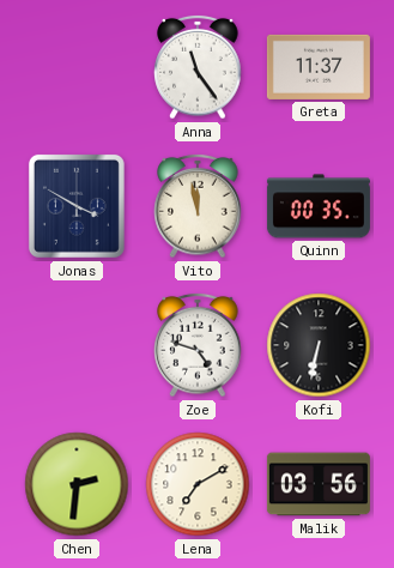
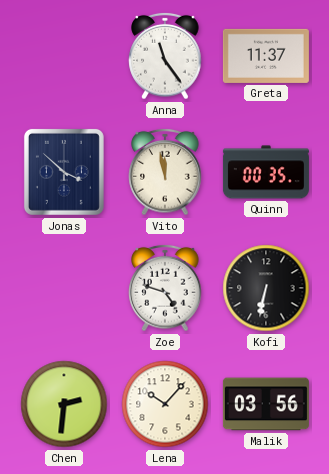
Jonas: 3:50 -> 3:52 (64, 172)
Lena: 7:10 -> 10:07 (165, 404)
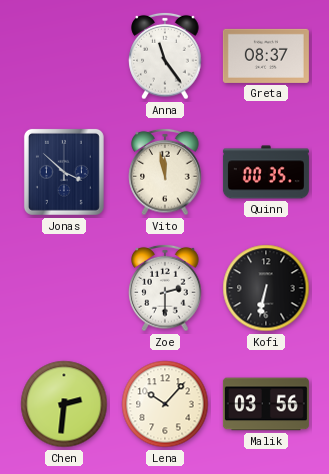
Greta: 11:37 -> 08:37 (266, 56)
Zoe: 4:48 -> 2:30 (165, 288)
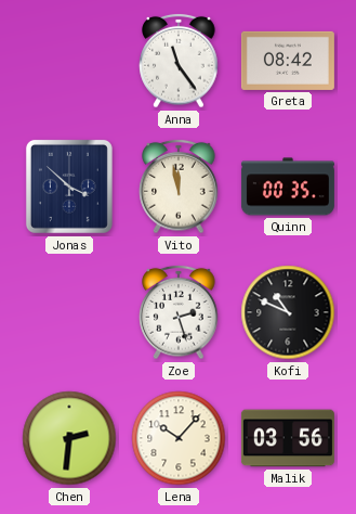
Greta: 08:37 -> 08:42 (288, 61)
Zoe: 2:30 -> 2:27 (179, 312)
Kofi: 6:32 -> 10:49 (288, 312)
